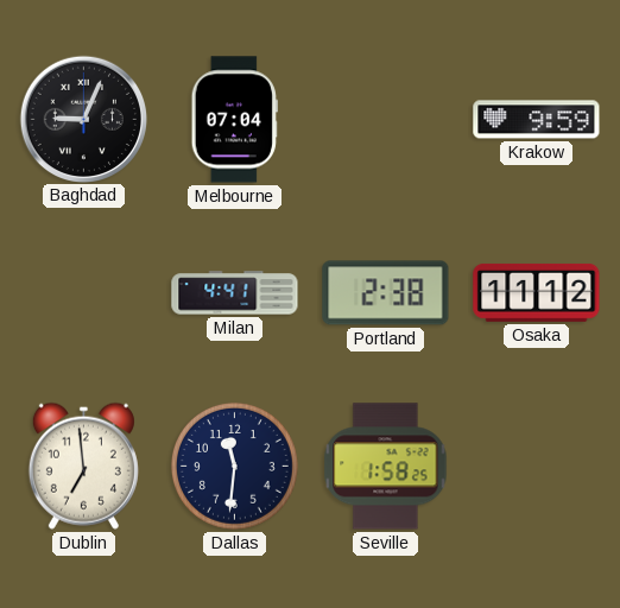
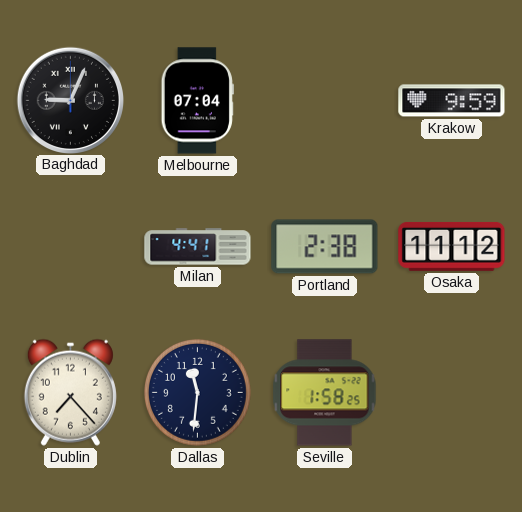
Dublin: 6:59 -> 7:23 (70, 392)
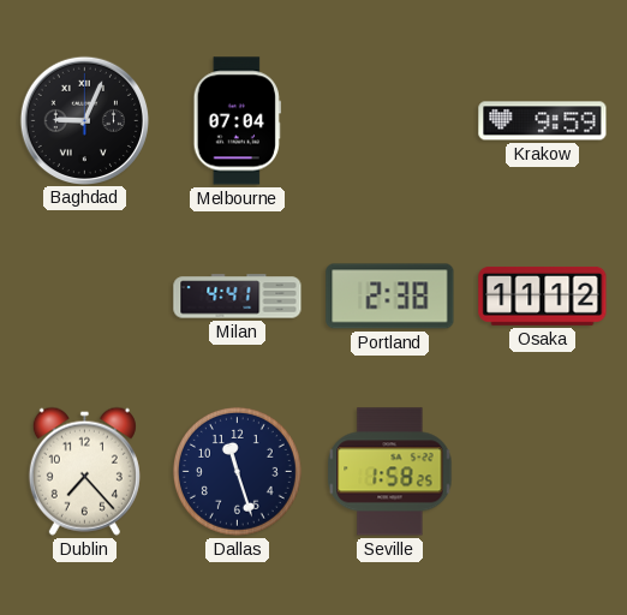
Dallas: 11:31 -> 11:27 (237, 471)
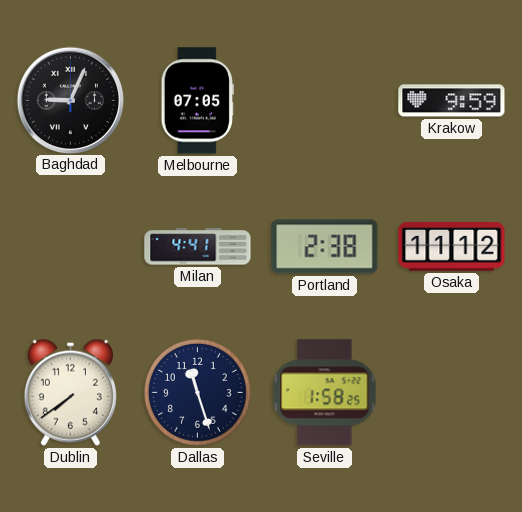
Melbourne: 07:04 -> 07:05 (197, 101)
Dublin: 7:23 -> 7:39 (70, 392)
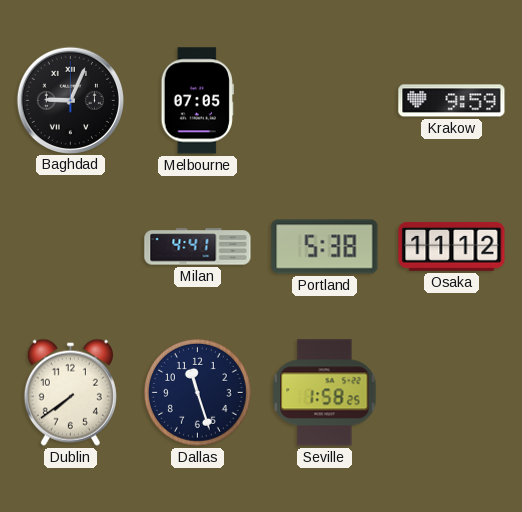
Portland: 2:38 -> 5:38 (325, 247)
